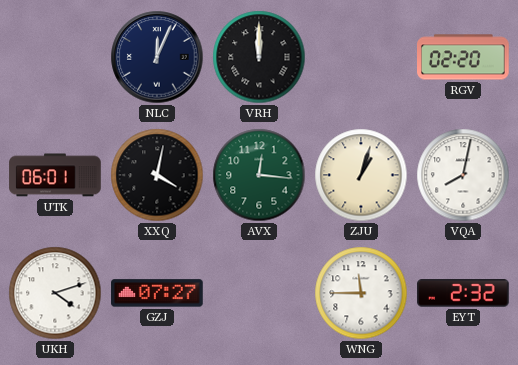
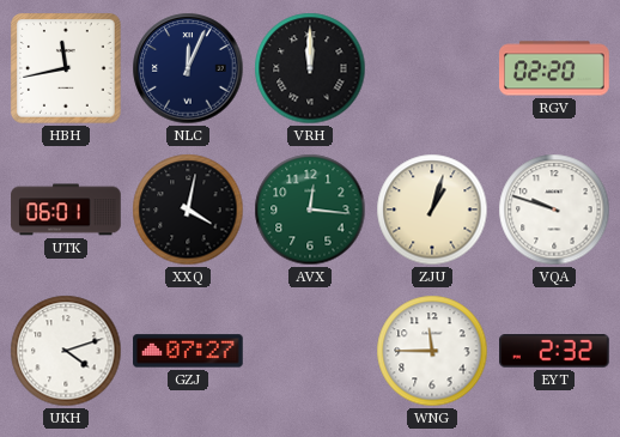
HBH: none -> 11:43 (67, 69)
VQA: 8:02 -> 9:48 (554, 210)
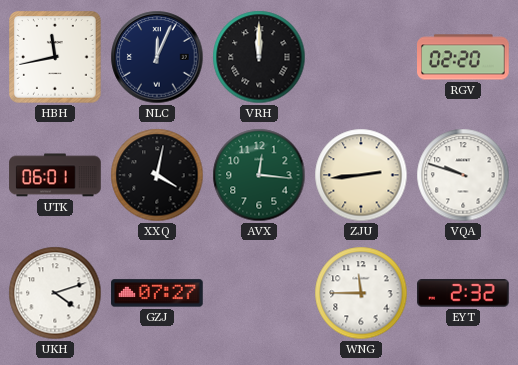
ZJU: 1:03 -> 2:44 (361, 175)
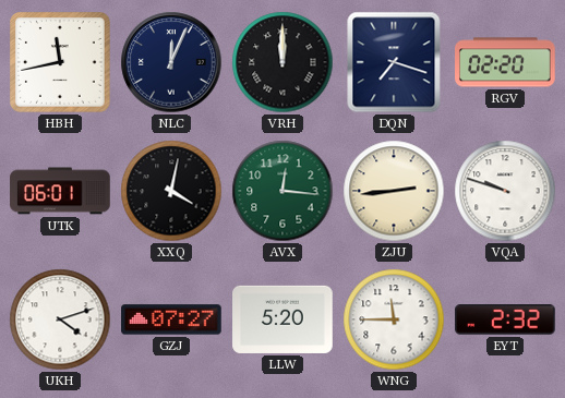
DQN: none -> 7:18 (394, 62)
LLW: none -> 5:20 (282, 319)
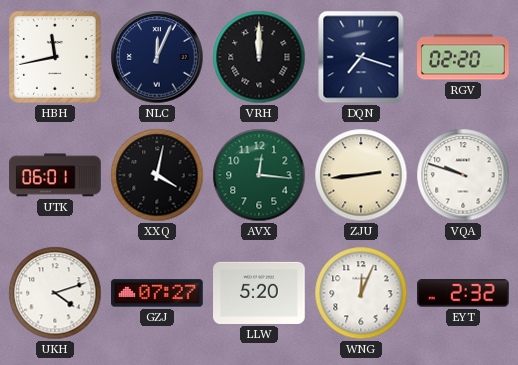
WNG: 11:45 -> 12:04 (361, 293)
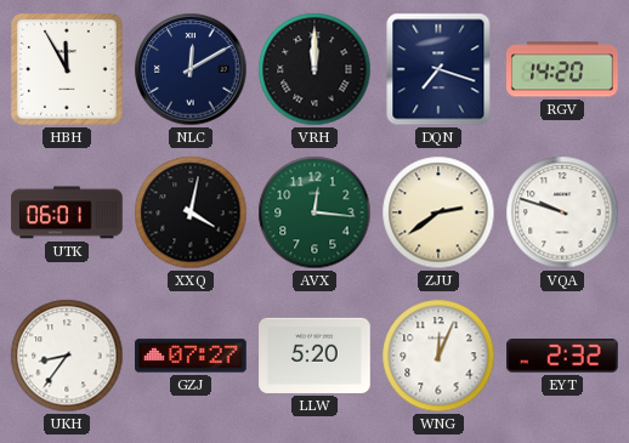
HBH: 11:43 -> 11:55 (68, 70)
NLC: 12:04 -> 12:10 (191, 69)
RGV: 02:20 -> 14:20 (563, 69)
ZJU: 2:44 -> 2:39 (438, 212)
UKH: 4:12 -> 8:36 (67, 356)
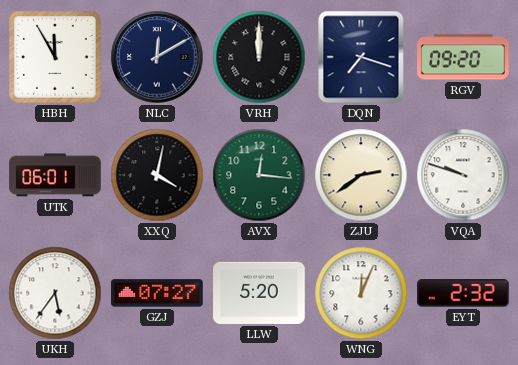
RGV: 14:20 -> 09:20 (464, 57)
UKH: 8:36 -> 5:36 (55, 293)
